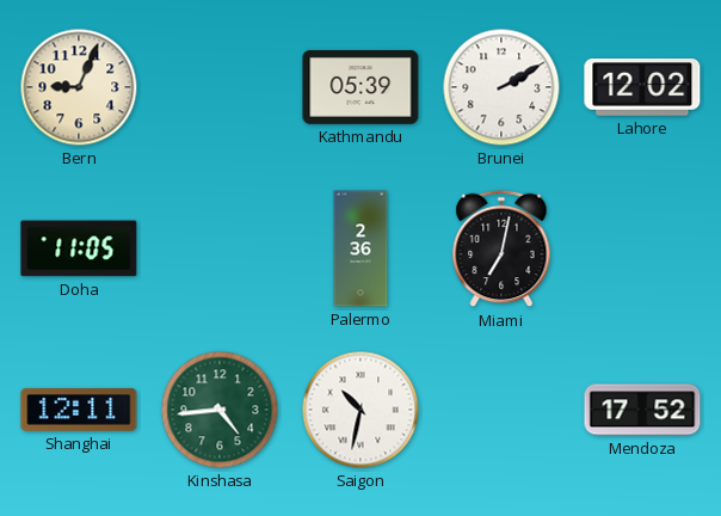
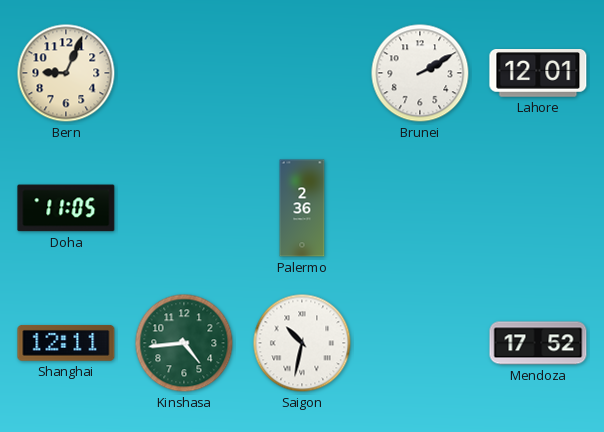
Kathmandu: 05:39 -> none (360, 87)
Lahore: 12:02 -> 12:01 (538, 74)
Miami: 7:02 -> none (501, 248)
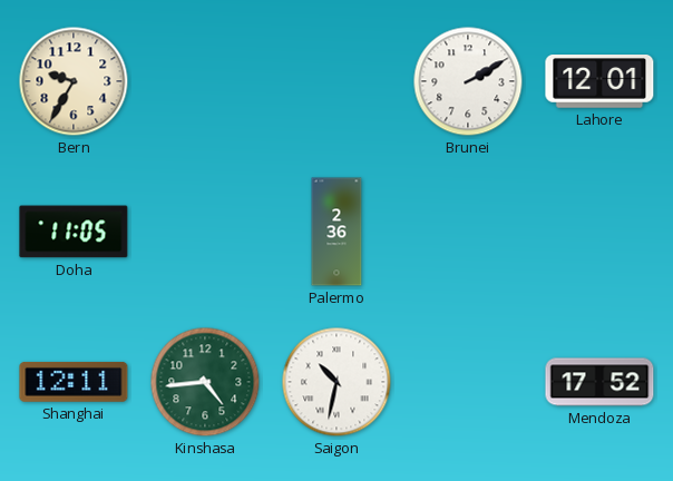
Bern: 9:04 -> 9:35 (74, 81)
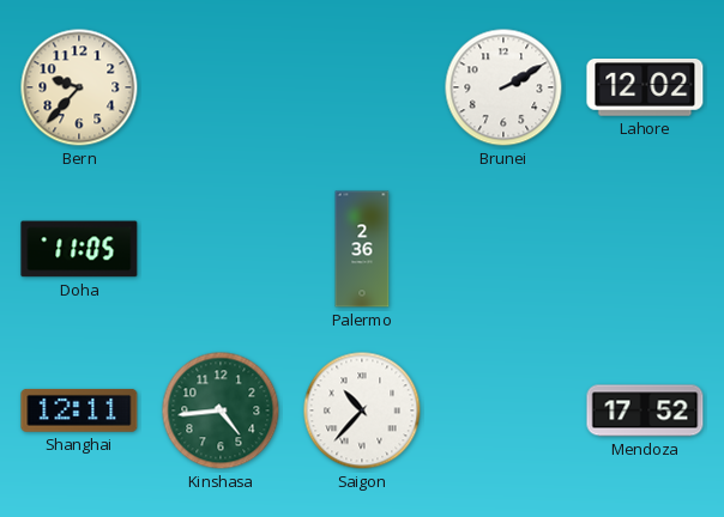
Bern: 9:35 -> 9:37 (79, 87)
Lahore: 12:01 -> 12:02 (645, 89)
Saigon: 10:32 -> 10:37 (362, 410)
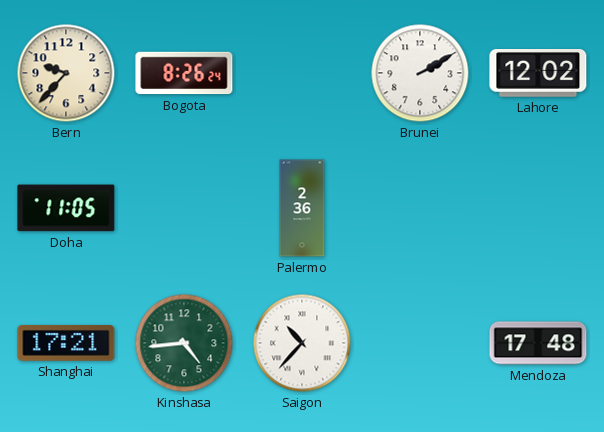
Bogota: none -> 8:26 (184, 73)
Shanghai: 12:11 -> 17:21 (66, 343)
Mendoza: 17:52 -> 17:48 (538, 343)
